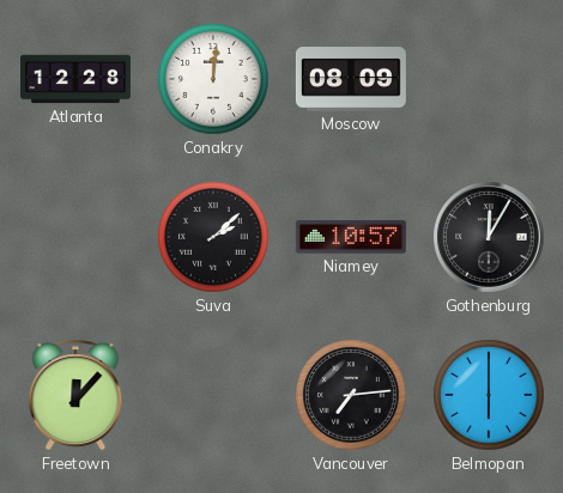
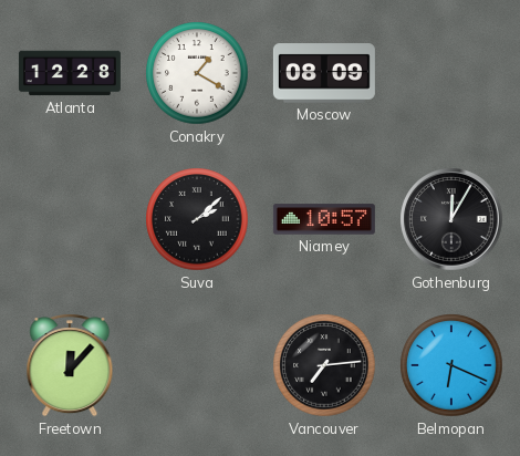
Conakry: 12:01 -> 1:20 (197, 73)
Belmopan: 6:00 -> 6:19 (451, 365)
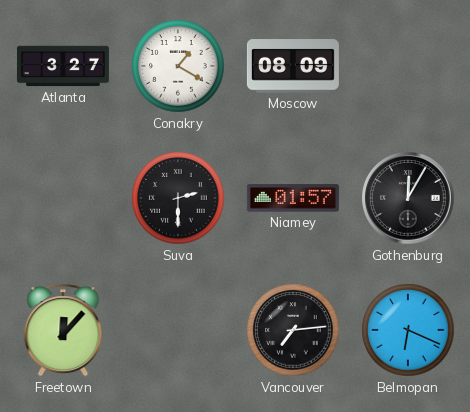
Atlanta: 12:28 -> 3:27 (63, 66)
Suva: 2:08 -> 2:30 (178, 198)
Niamey: 10:57 -> 01:57 (293, 198)
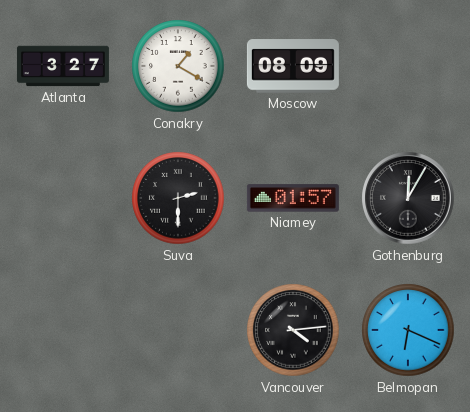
Freetown: 12:07 -> none (63, 330)
Vancouver: 7:14 -> 4:14 (293, 330)
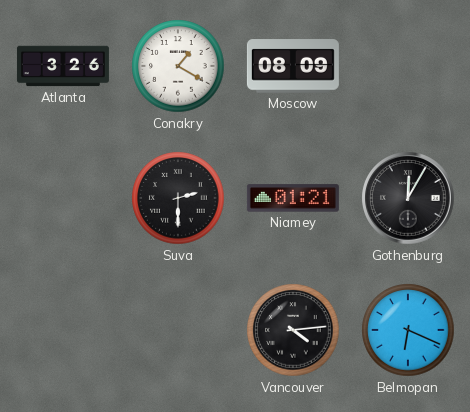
Atlanta: 3:27 -> 3:26 (63, 66)
Niamey: 01:57 -> 01:21 (293, 198)
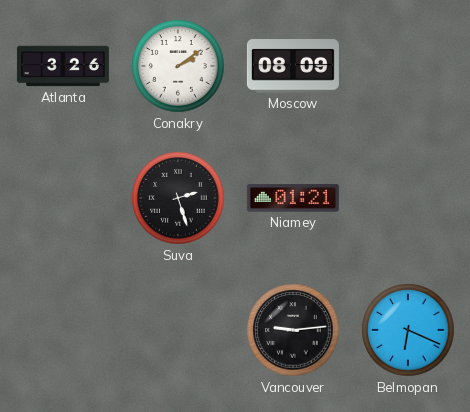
Conakry: 1:20 -> 2:09 (178, 66)
Suva: 2:30 -> 2:27 (178, 198)
Gothenburg: 12:05 -> none (408, 198)
Vancouver: 4:14 -> 9:14 (293, 330)
